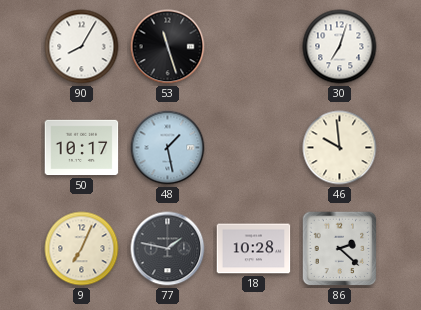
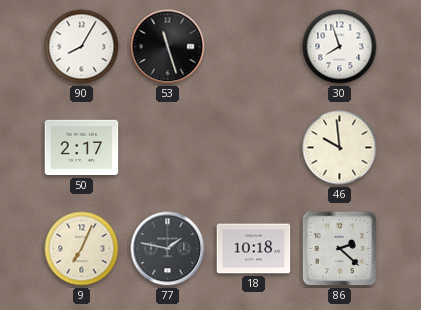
30: 7:03 -> 7:57 (340, 47)
50: 10:17 -> 2:17 (82, 148)
48: 1:28 -> none (168, 148)
18: 10:28 -> 10:18 (254, 249)
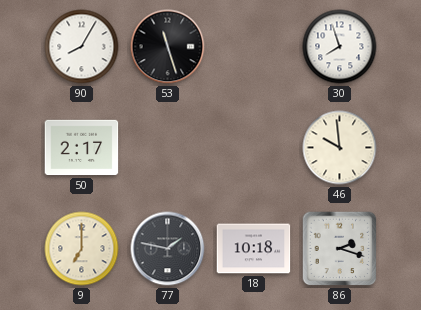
9: 7:04 -> 7:00 (82, 249)
86: 2:22 -> 2:18 (340, 249)
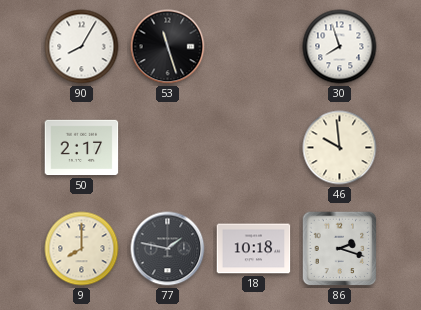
9: 7:00 -> 8:00 (82, 249)
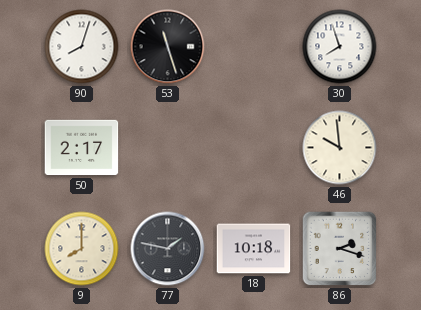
90: 8:05 -> 8:03 (82, 47)
